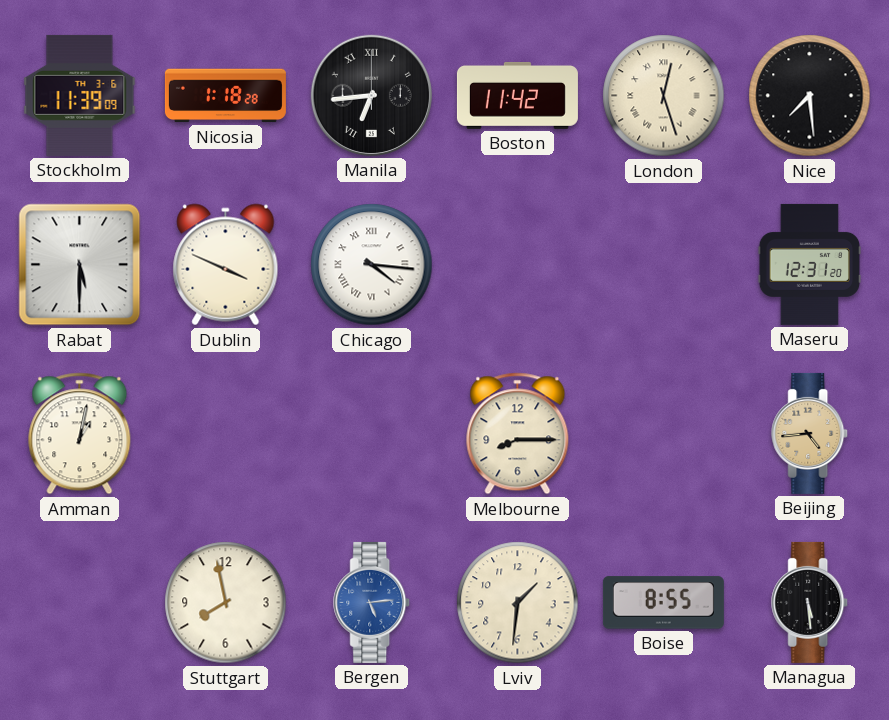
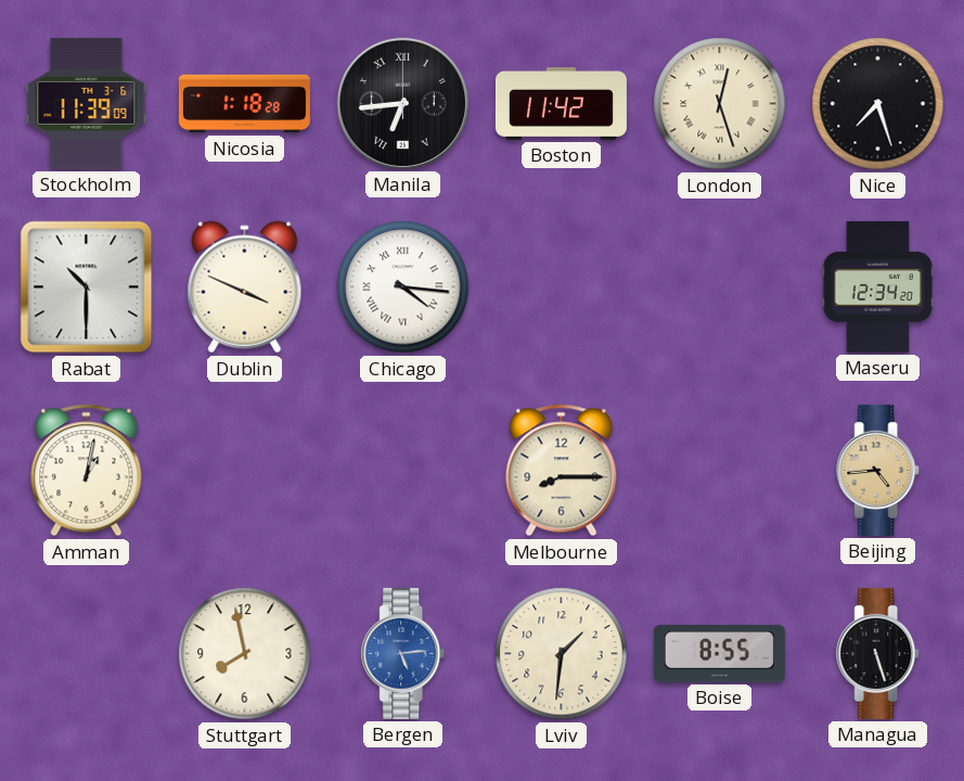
Nice: 7:29 -> 7:27 (878, 104)
Rabat: 5:30 -> 10:30 (87, 287)
Maseru: 12:31 -> 12:34 (878, 286)
Managua: 5:29 -> 5:27 (878, 653)
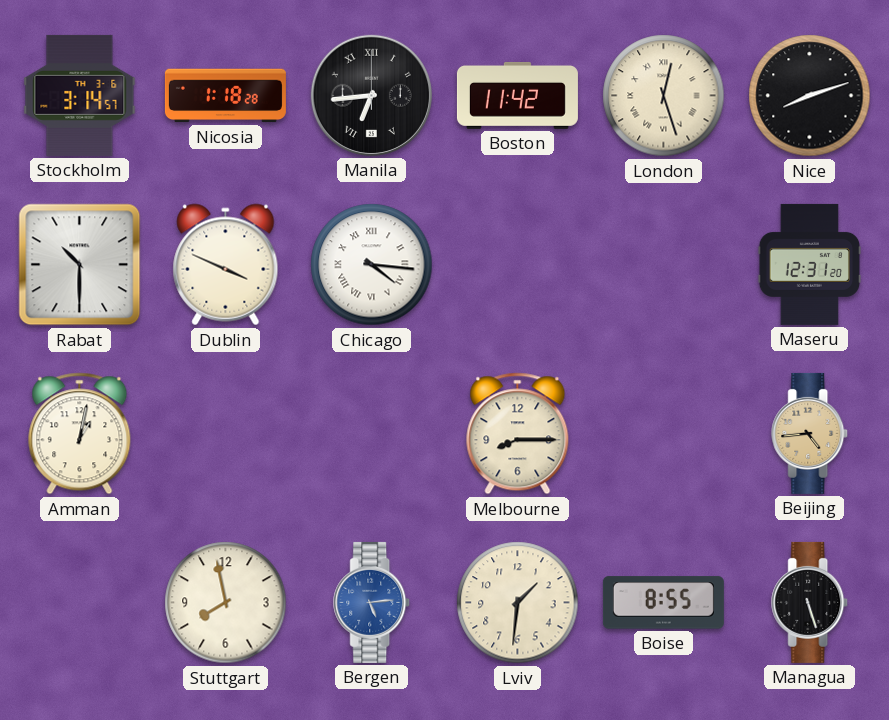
Stockholm: 11:39 -> 3:14 (80, 95)
Nice: 7:27 -> 8:12 (810, 96)
Maseru: 12:34 -> 12:31 (810, 264)
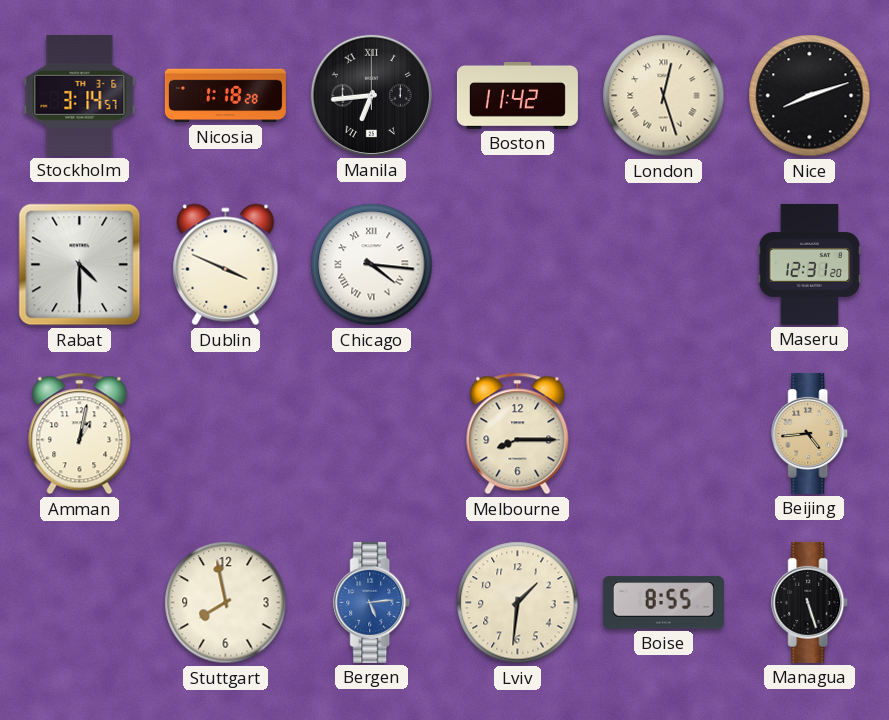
Rabat: 10:30 -> 4:30 (80, 265)
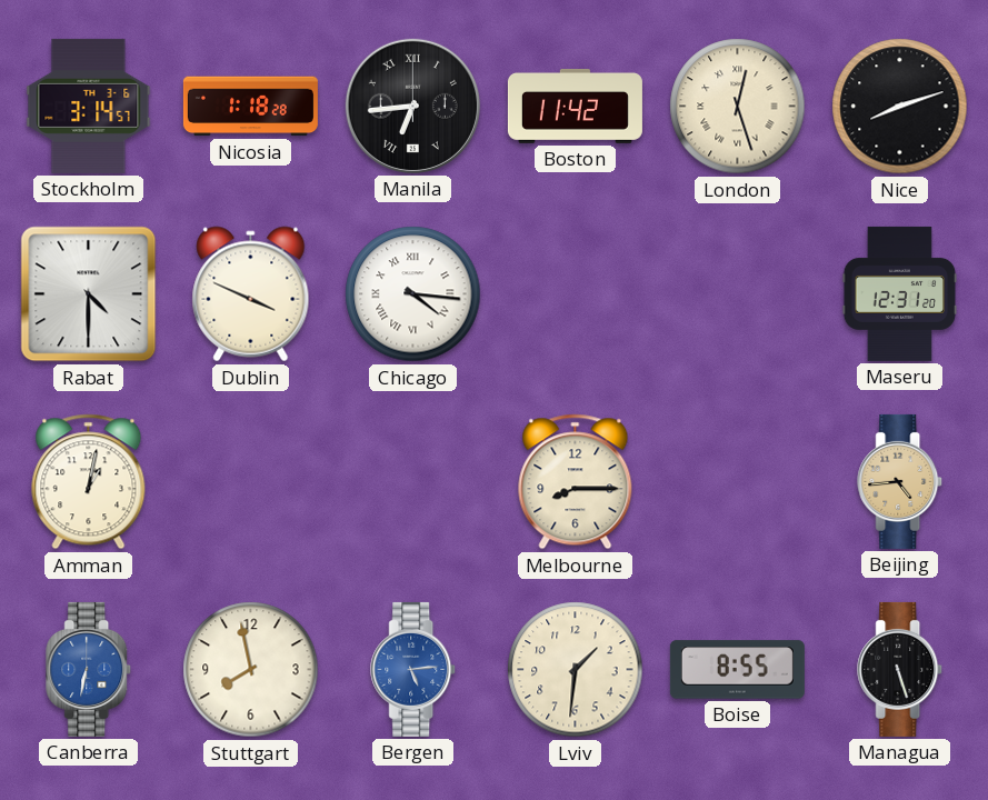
Canberra: none -> 6:32 (89, 669)
